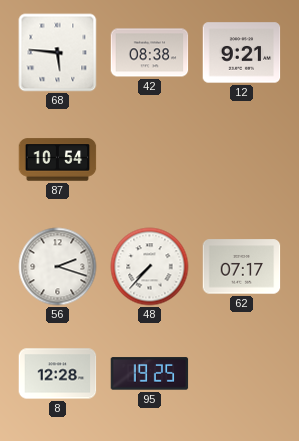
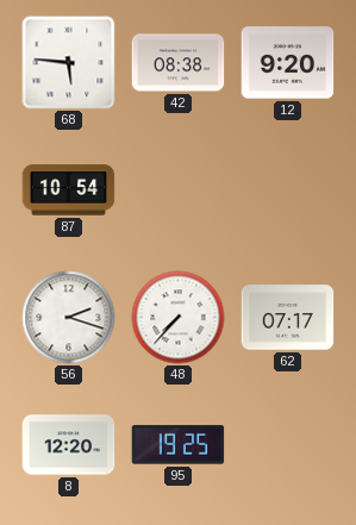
12: 9:21 -> 9:20 (288, 63)
8: 12:28 -> 12:20 (69, 445)
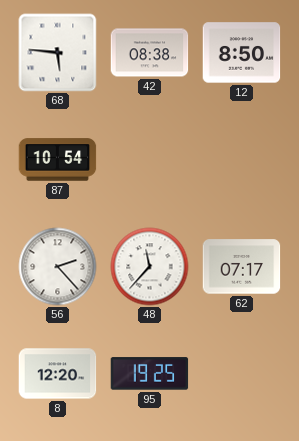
12: 9:20 -> 8:50 (242, 53)
56: 2:18 -> 2:23 (58, 267)
48: 7:37 -> 11:37 (150, 267)
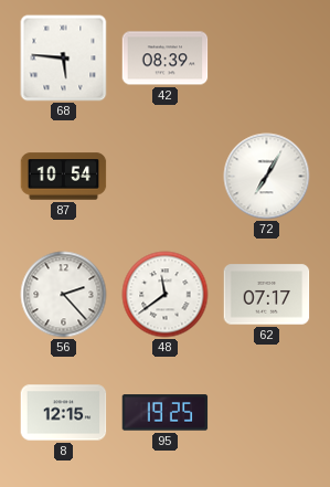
42: 08:38 -> 08:39 (166, 59)
12: 8:50 -> none (242, 53)
72: none -> 7:05 (267, 177)
48: 11:37 -> 11:39 (166, 295)
8: 12:20 -> 12:15 (64, 413)
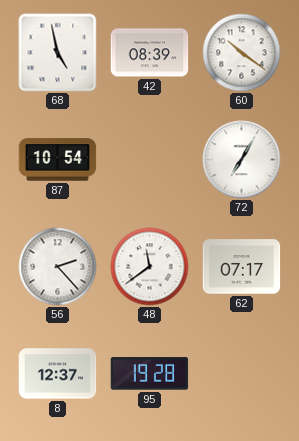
68: 5:46 -> 4:58 (58, 53)
60: none -> 10:21 (242, 53)
8: 12:15 -> 12:37 (58, 374)
95: 19:25 -> 19:28 (150, 374)
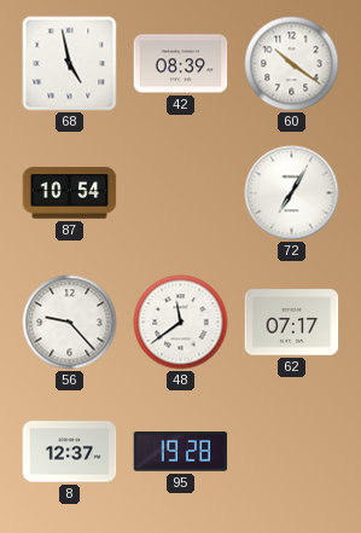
56: 2:23 -> 9:23 (70, 323)
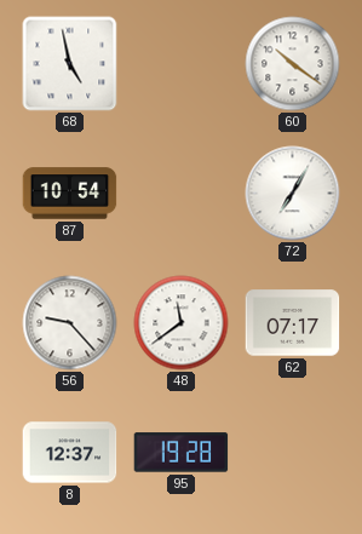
42: 08:39 -> none (181, 64)
